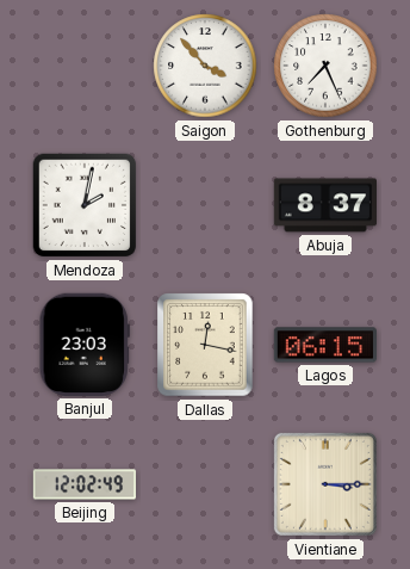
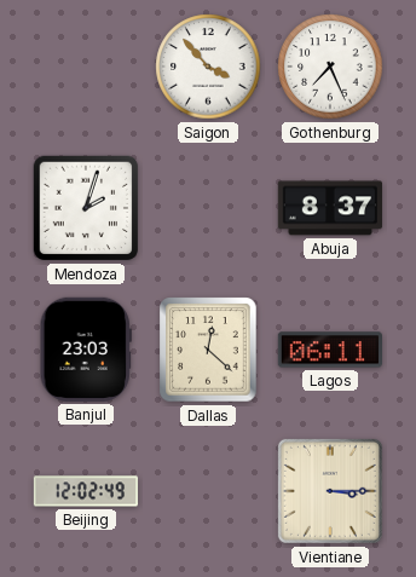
Mendoza: 2:02 -> 2:03 (86, 208)
Dallas: 12:17 -> 12:22 (208, 350)
Lagos: 06:15 -> 06:11 (329, 350)
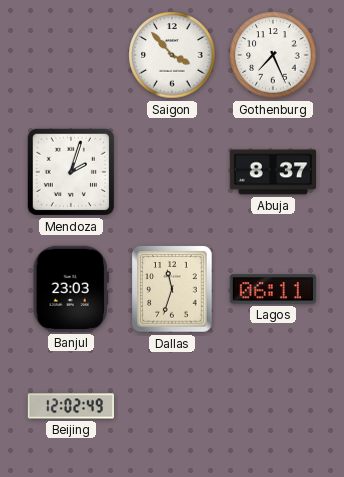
Dallas: 12:22 -> 11:33 (172, 289)
Vientiane: 3:15 -> none (330, 491)
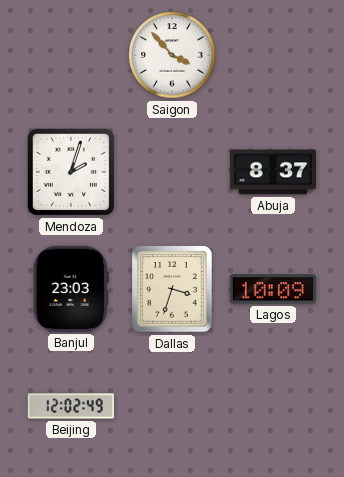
Gothenburg: 7:26 -> none (273, 55)
Dallas: 11:33 -> 3:33 (172, 289)
Lagos: 06:11 -> 10:09 (272, 289)
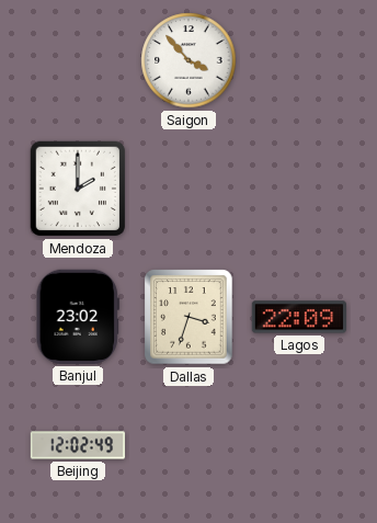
Mendoza: 2:03 -> 2:00 (78, 189)
Abuja: 8:37 -> none (272, 172)
Banjul: 23:03 -> 23:02 (78, 317)
Lagos: 10:09 -> 22:09 (298, 317)
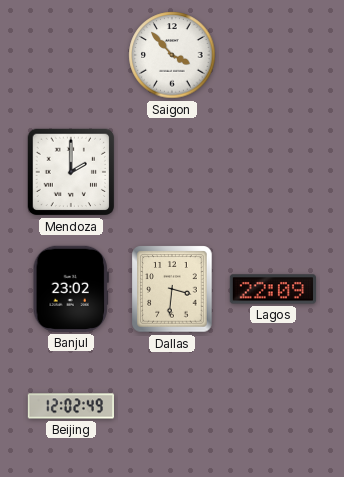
Dallas: 3:33 -> 3:31 (172, 289)
